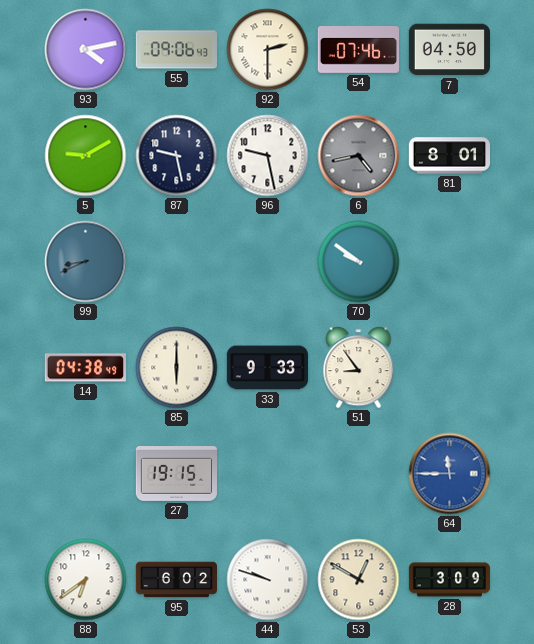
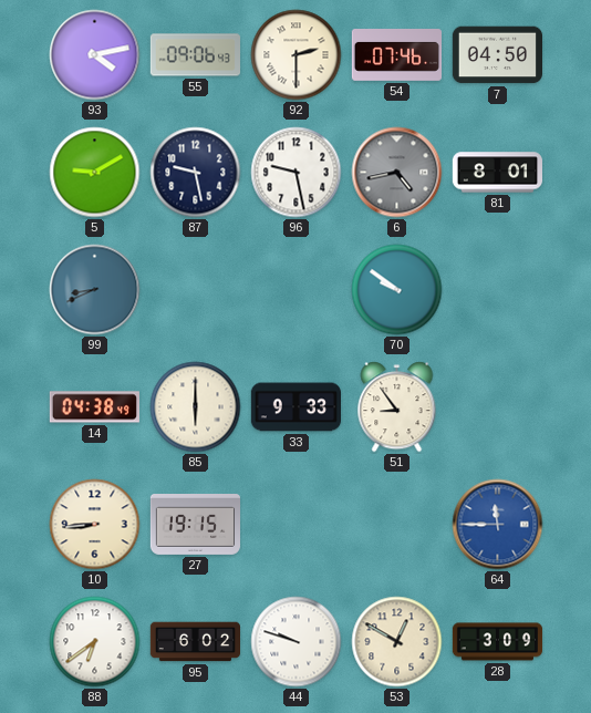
10: none -> 8:44 (95, 525)
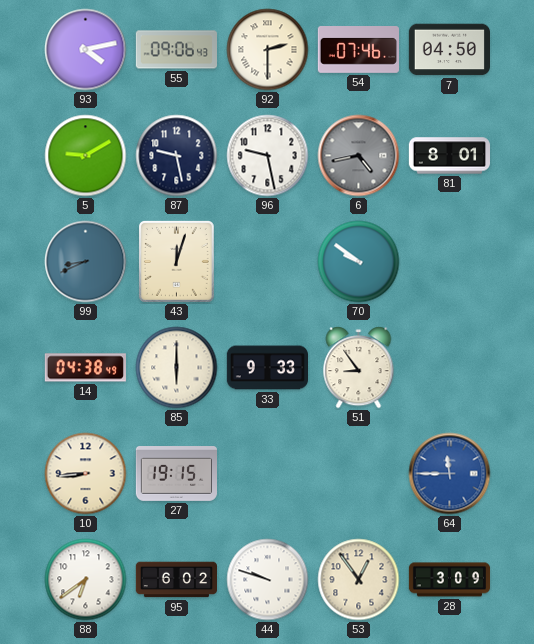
43: none -> 12:03 (176, 261)
53: 12:50 -> 12:54 (359, 580)
